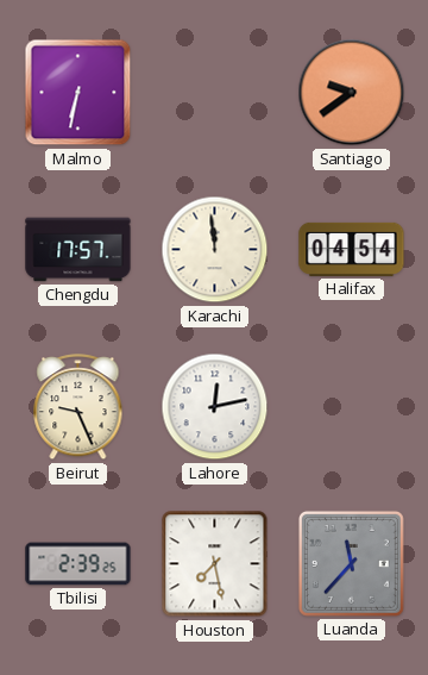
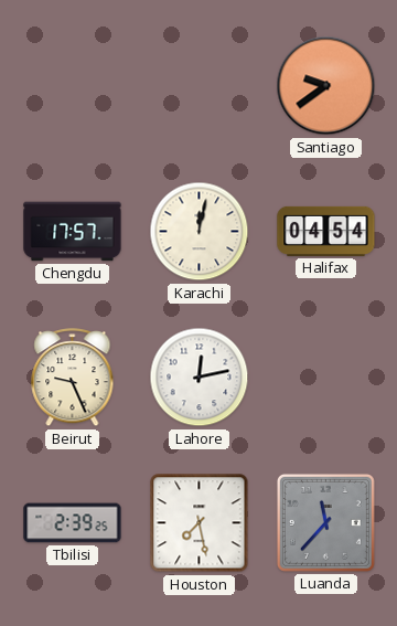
Malmo: 6:32 -> none (78, 93)
Karachi: 11:59 -> 12:02 (200, 232)
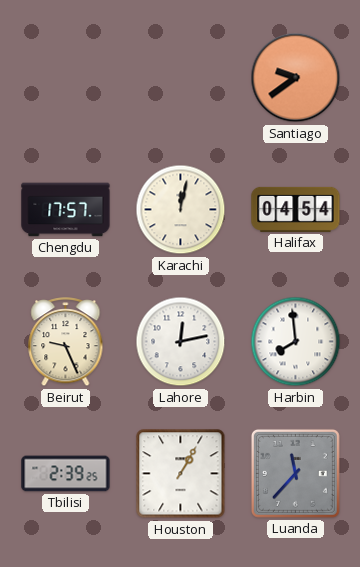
Harbin: none -> 7:59 (296, 342)
Houston: 7:28 -> 1:05 (181, 474)
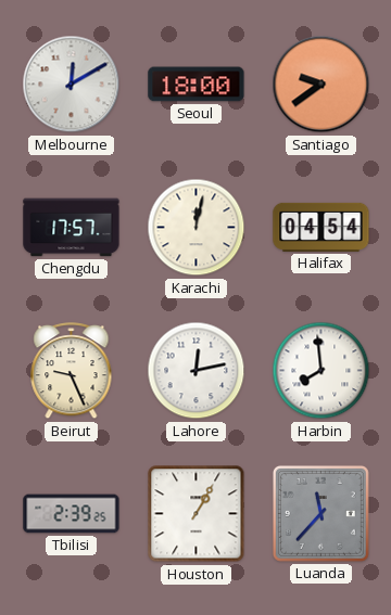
Melbourne: none -> 12:10 (72, 85)
Seoul: none -> 18:00 (197, 85)
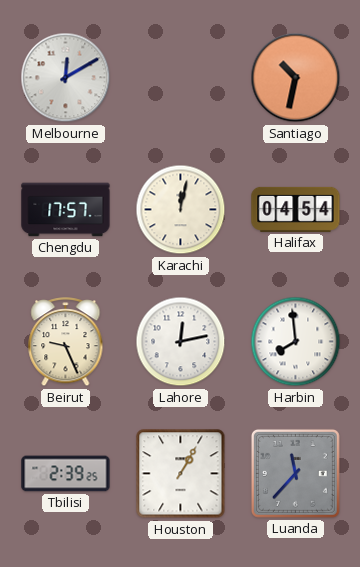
Seoul: 18:00 -> none (197, 85)
Santiago: 9:39 -> 10:32 (296, 78)
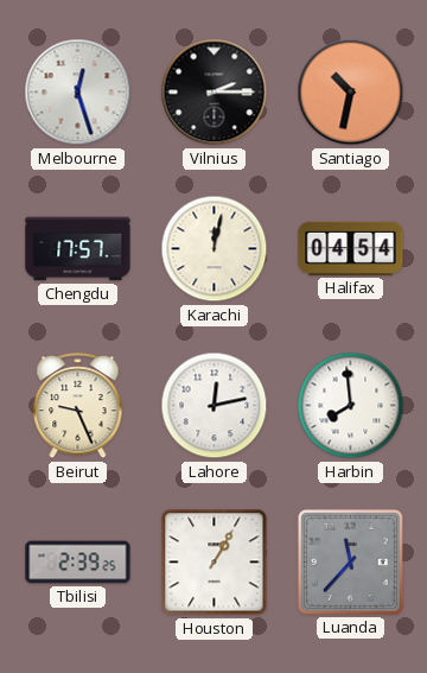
Melbourne: 12:10 -> 12:27 (78, 93)
Vilnius: none -> 2:15 (215, 93)
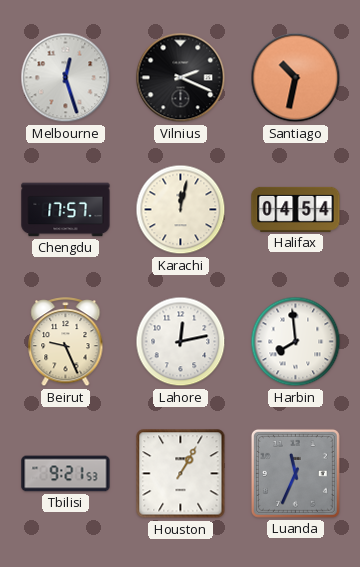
Vilnius: 2:15 -> 2:19 (181, 78)
Tbilisi: 2:39 -> 9:21 (66, 474)
Luanda: 11:37 -> 11:34 (295, 473)
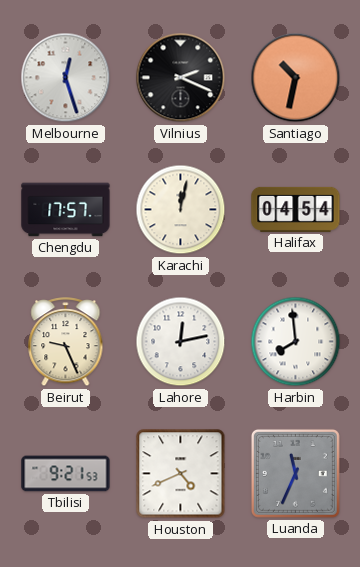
Houston: 1:05 -> 4:41 (181, 474)
